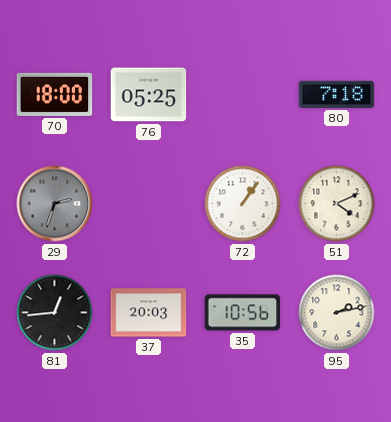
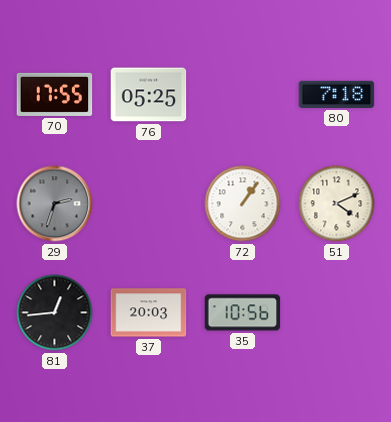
70: 18:00 -> 17:55 (55, 94)
95: 2:13 -> none (337, 313)
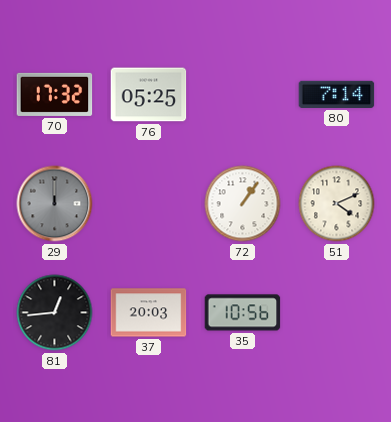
70: 17:55 -> 17:32 (55, 94)
80: 7:18 -> 7:14 (337, 94)
29: 2:33 -> 12:00 (55, 204)
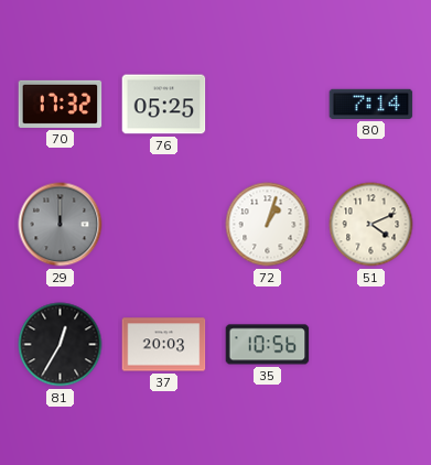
72: 1:06 -> 1:03 (268, 225)
81: 12:44 -> 12:35 (61, 345)
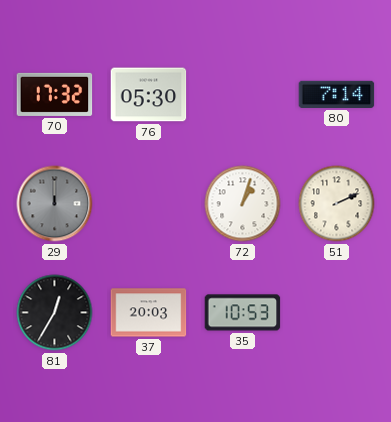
76: 05:25 -> 05:30 (149, 95)
51: 4:11 -> 2:11 (337, 204)
35: 10:56 -> 10:53 (243, 313)
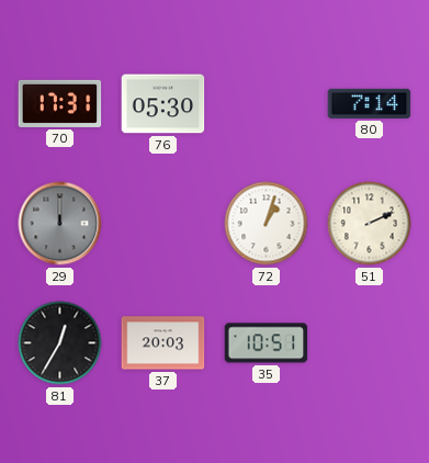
70: 17:32 -> 17:31 (60, 103)
35: 10:53 -> 10:51 (267, 343)
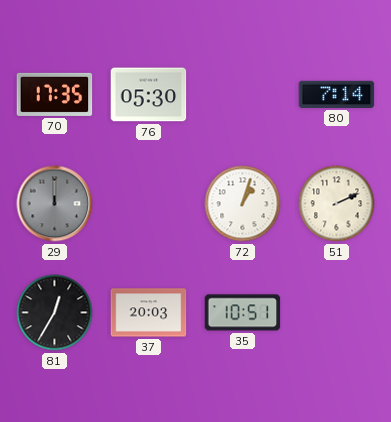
70: 17:31 -> 17:35 (55, 94)
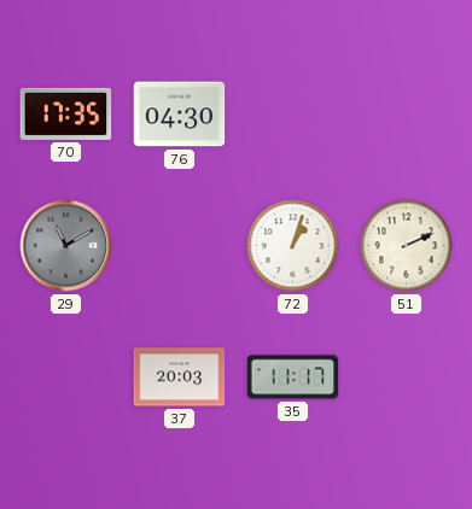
76: 05:30 -> 04:30 (180, 115)
80: 7:14 -> none (337, 94)
29: 12:00 -> 11:10 (66, 246)
81: 12:35 -> none (55, 313)
35: 10:51 -> 11:17 (293, 378)
